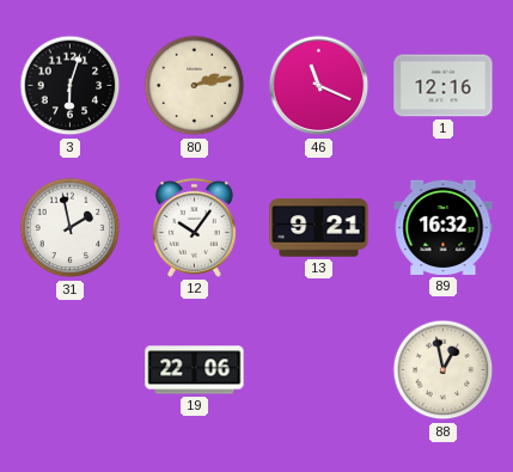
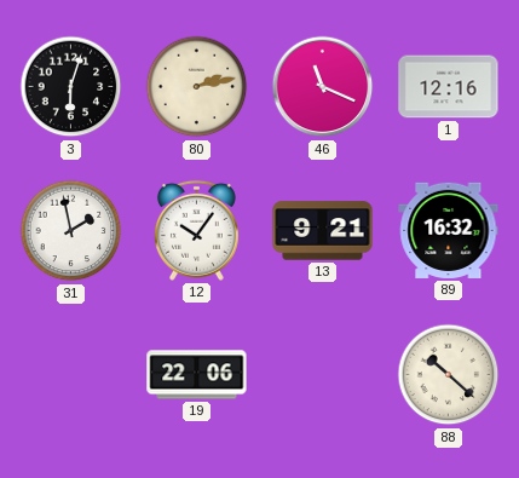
88: 12:58 -> 10:22 (449, 375)
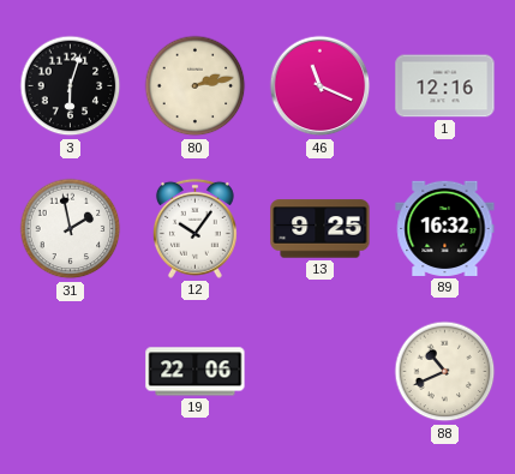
13: 9:21 -> 9:25 (321, 229)
88: 10:22 -> 10:41 (445, 372)
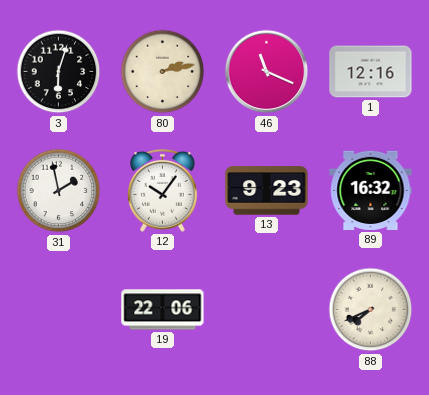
13: 9:25 -> 9:23 (267, 191)
88: 10:41 -> 7:41 (371, 310)
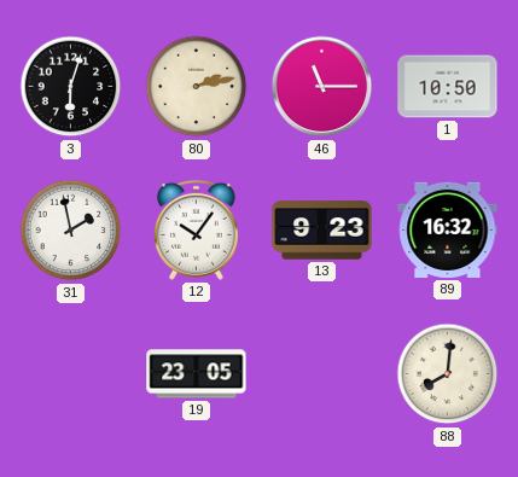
46: 11:19 -> 11:15 (322, 87)
1: 12:16 -> 10:50 (448, 87)
19: 22:06 -> 23:05 (197, 374)
88: 7:41 -> 8:01 (448, 374)
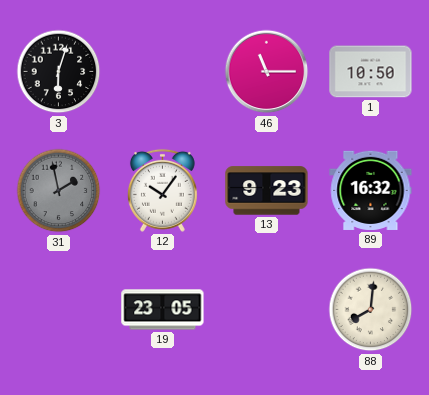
80: 2:13 -> none (197, 87)
31 dial: white -> grey (59, 191)
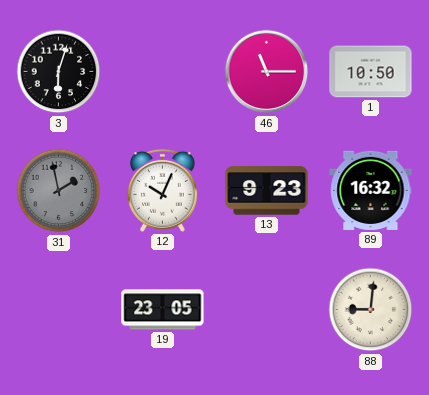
12: 10:06 -> 10:04 (162, 190)
88: 8:01 -> 9:01 (371, 310)
